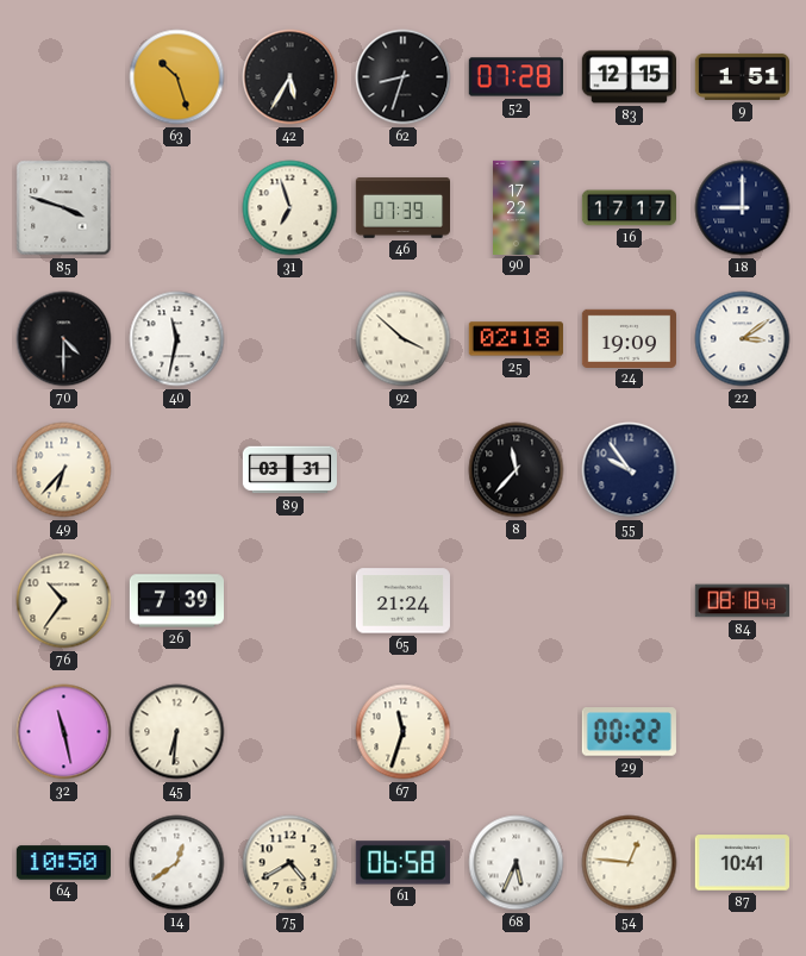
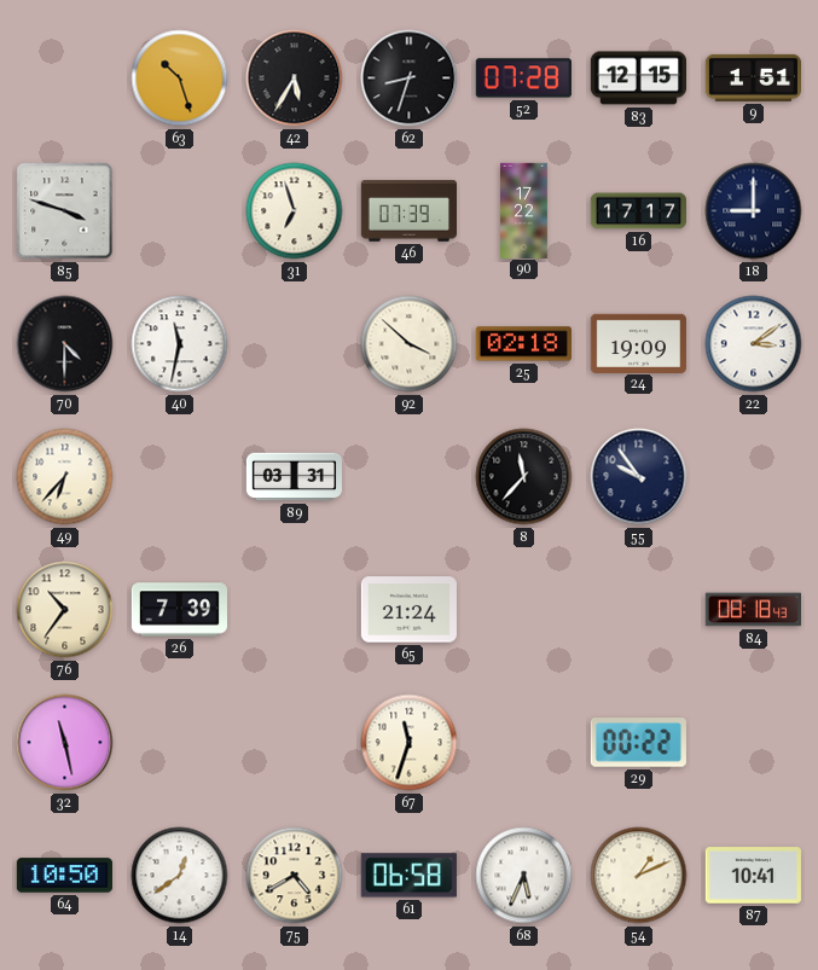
45: 6:31 -> none (177, 732)
54: 12:46 -> 1:11 (639, 876)
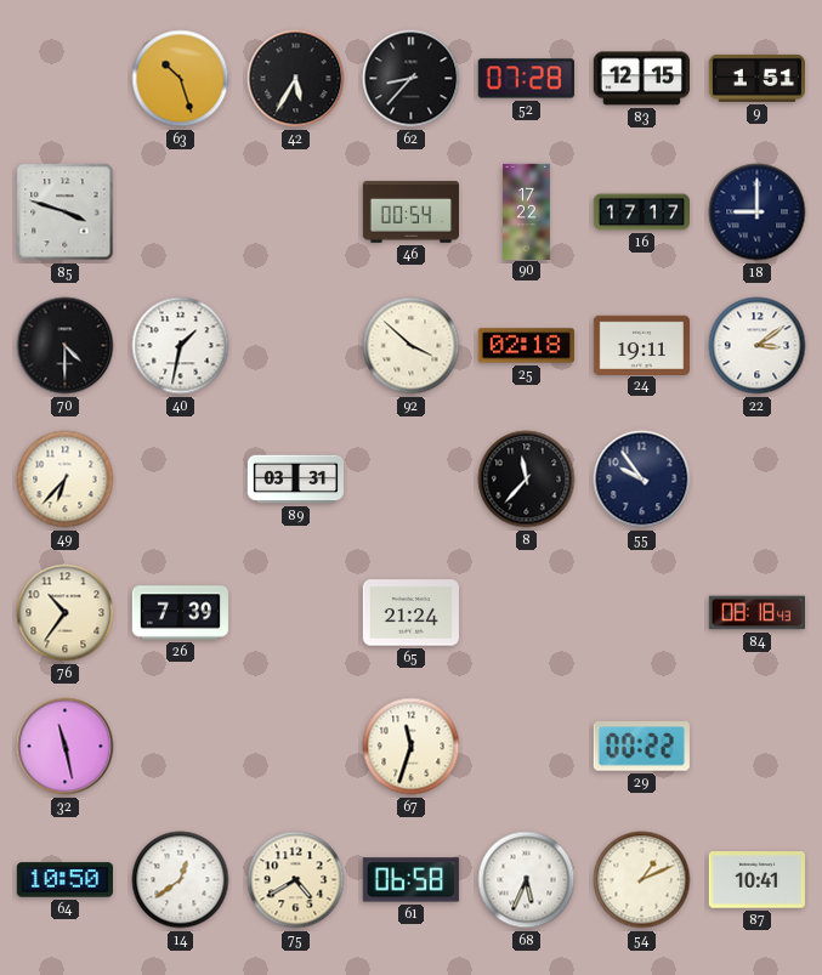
62: 8:33 -> 8:37 (412, 79)
31: 6:57 -> none (295, 211)
46: 07:39 -> 00:54 (410, 212)
40: 11:32 -> 1:32 (181, 346)
24: 19:09 -> 19:11 (641, 345)
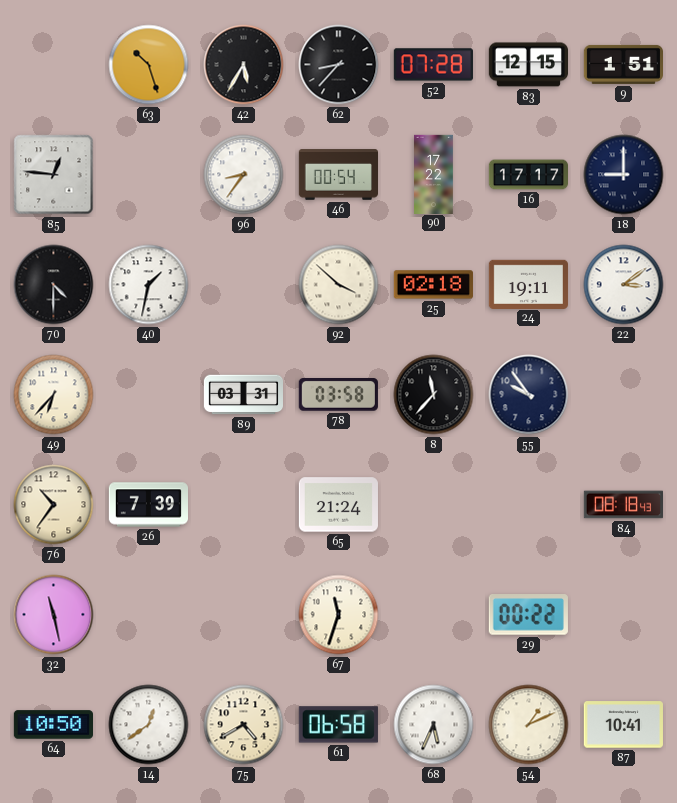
85: 3:48 -> 12:46 (54, 175)
96: none -> 8:36 (244, 175)
78: none -> 03:58 (338, 395)
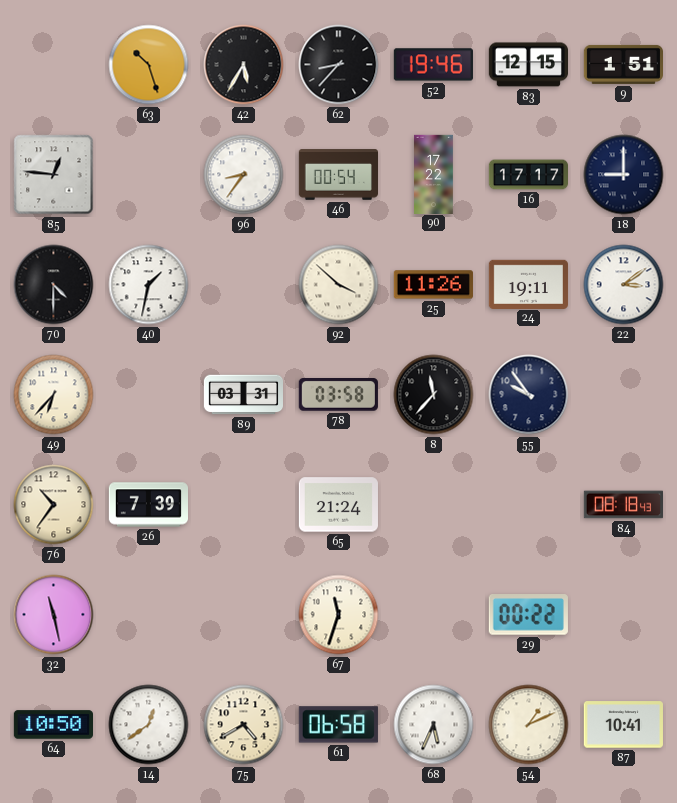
52: 07:28 -> 19:46 (433, 65)
25: 02:18 -> 11:26 (433, 285)
